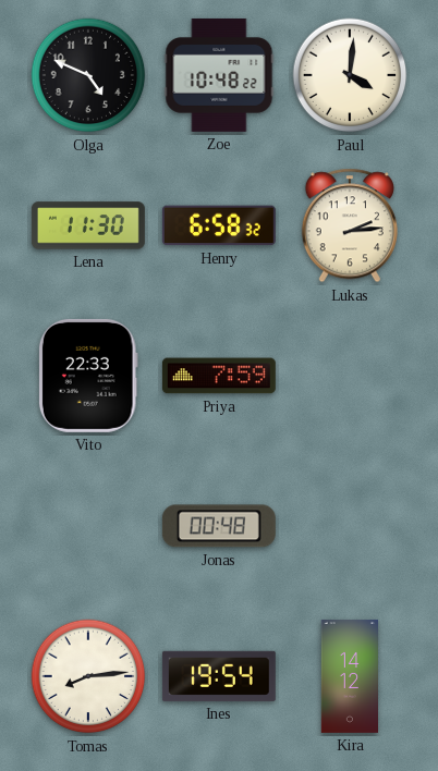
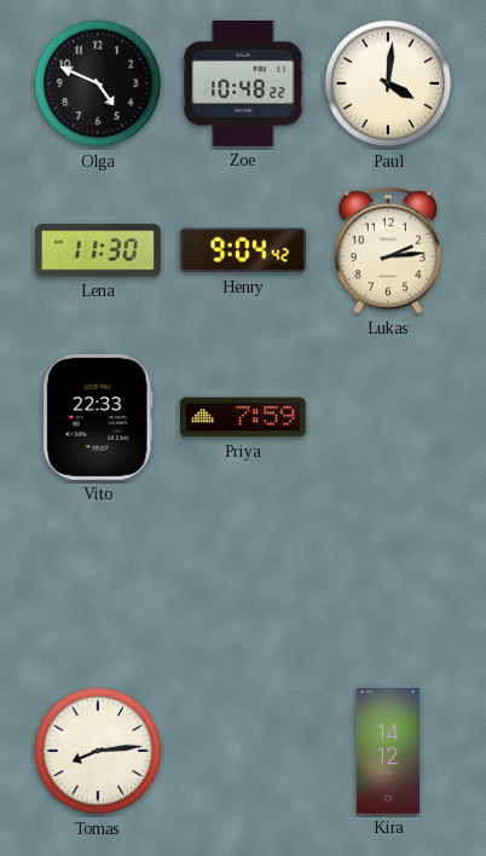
Henry: 6:58 -> 9:04 (243, 250)
Jonas: 00:48 -> none (219, 526)
Ines: 19:54 -> none (219, 676)
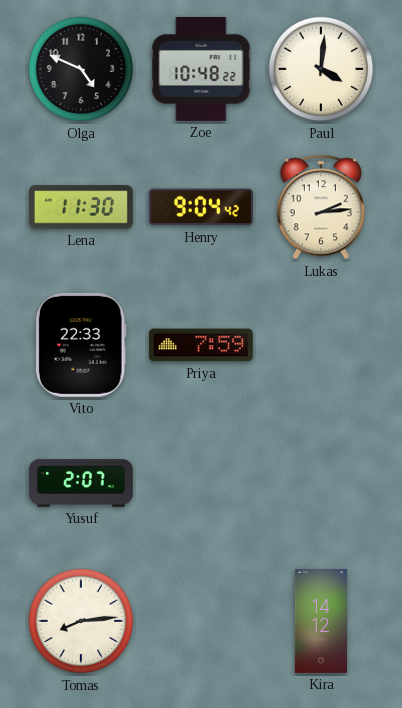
Yusuf: none -> 2:07 (81, 483)
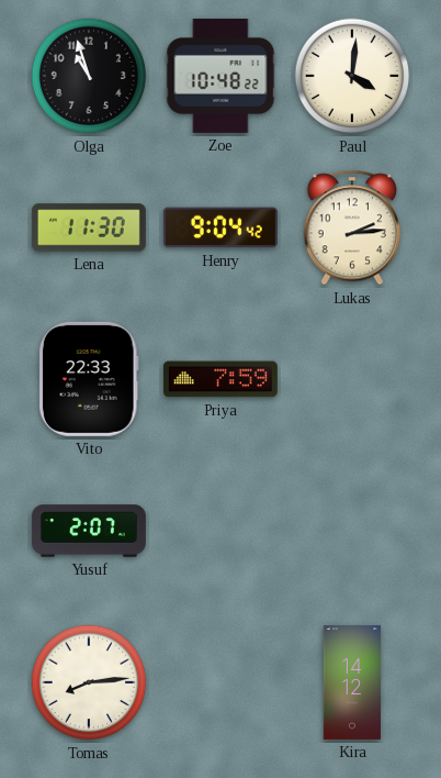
Olga: 4:49 -> 10:57 (89, 76)
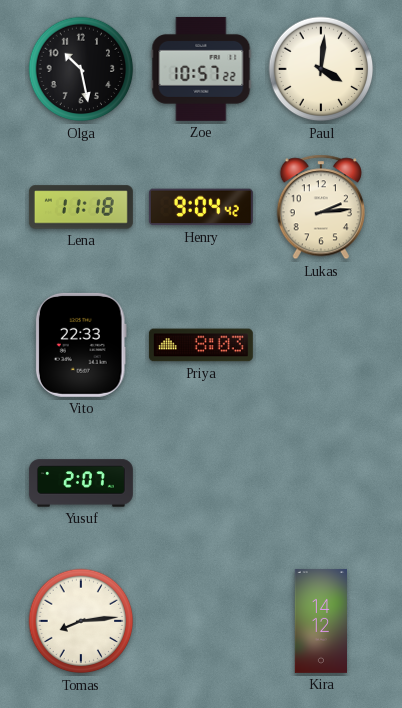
Olga: 10:57 -> 10:28 (81, 69)
Zoe: 10:48 -> 10:57 (201, 69)
Lena: 11:30 -> 11:18 (81, 207)
Priya: 7:59 -> 8:03 (201, 345)
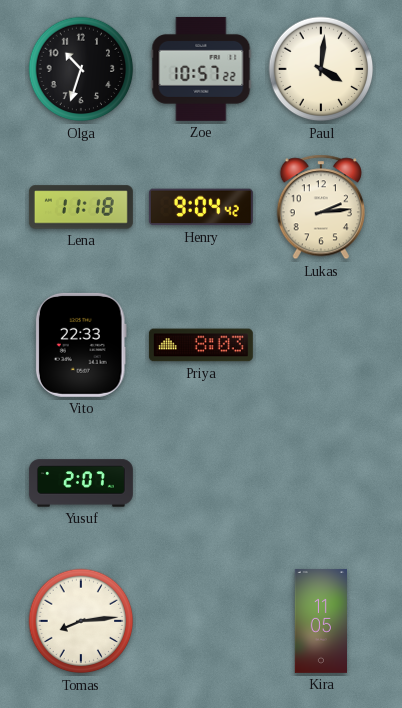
Olga: 10:28 -> 10:33 (81, 69)
Kira: 14:12 -> 11:05 (321, 621)
